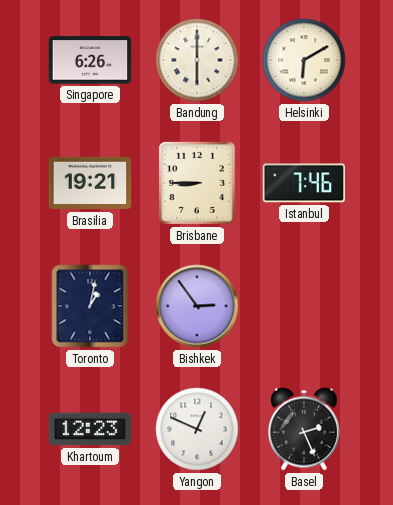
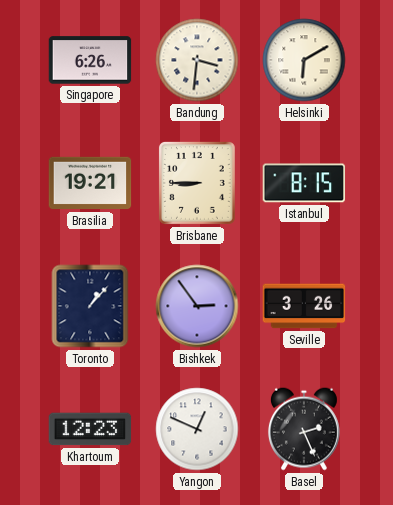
Bandung: 6:00 -> 3:31 (197, 60)
Istanbul: 7:46 -> 8:15 (304, 183)
Toronto: 1:02 -> 1:07 (90, 306)
Seville: none -> 3:26 (304, 306)
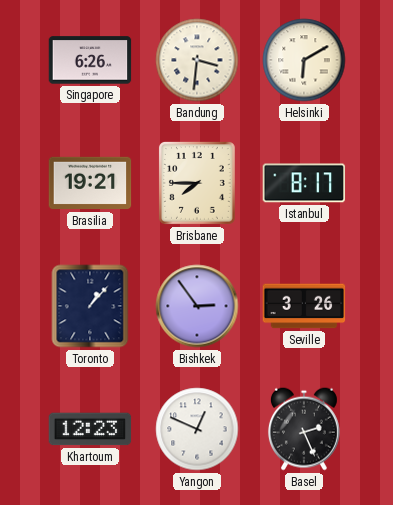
Brisbane: 8:45 -> 7:45 (197, 183)
Istanbul: 8:15 -> 8:17 (304, 183)
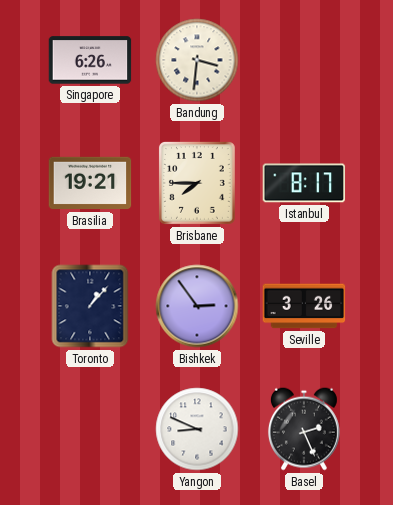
Helsinki: 6:10 -> none (304, 60)
Khartoum: 12:23 -> none (90, 429)
Yangon: 12:49 -> 8:49 (197, 429)
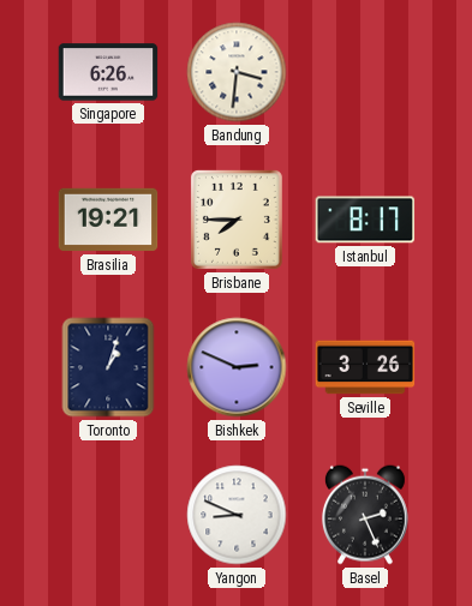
Toronto: 1:07 -> 1:03 (108, 367)
Bishkek: 2:54 -> 2:49 (237, 367)
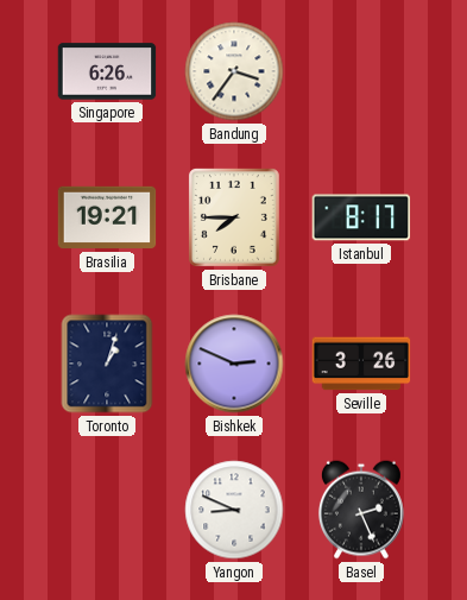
Bandung: 3:31 -> 3:36 (234, 71)
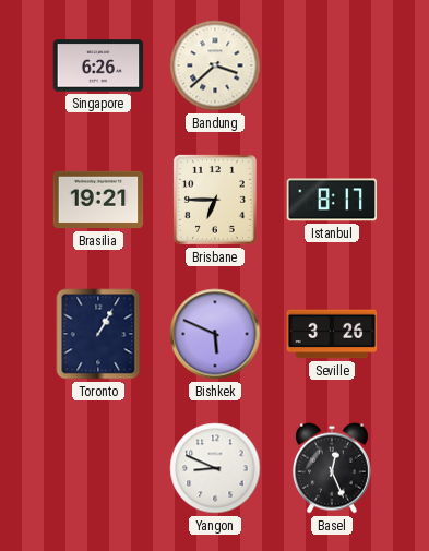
Bandung: 3:36 -> 3:38 (215, 65)
Brisbane: 7:45 -> 6:45 (215, 200)
Toronto: 1:03 -> 1:05 (98, 334)
Bishkek: 2:49 -> 5:49 (215, 334)
Basel: 2:26 -> 12:26 (332, 468)
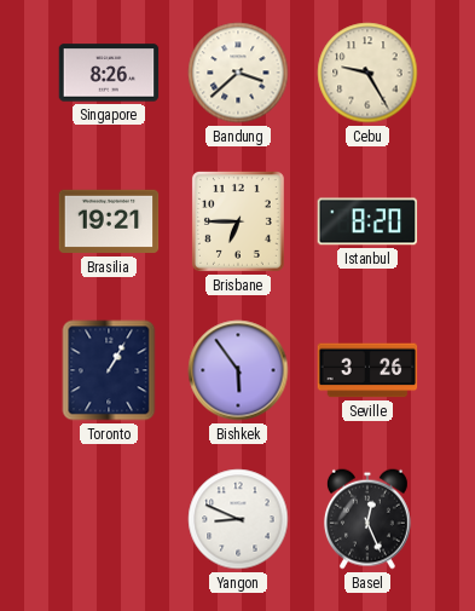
Singapore: 6:26 -> 8:26 (109, 73)
Cebu: none -> 9:25 (367, 73)
Istanbul: 8:17 -> 8:20 (367, 221)
Bishkek: 5:49 -> 5:54 (238, 370)
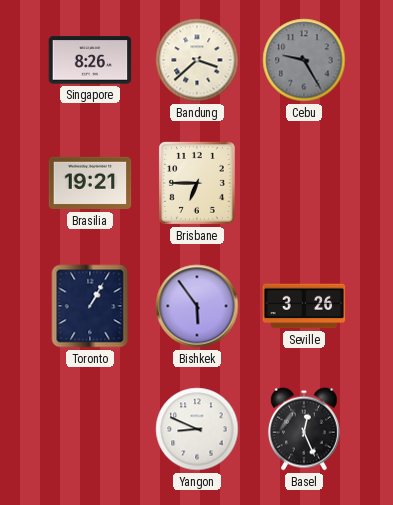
Cebu dial: cream -> grey (304, 60)
Istanbul: 8:20 -> none (367, 221)
